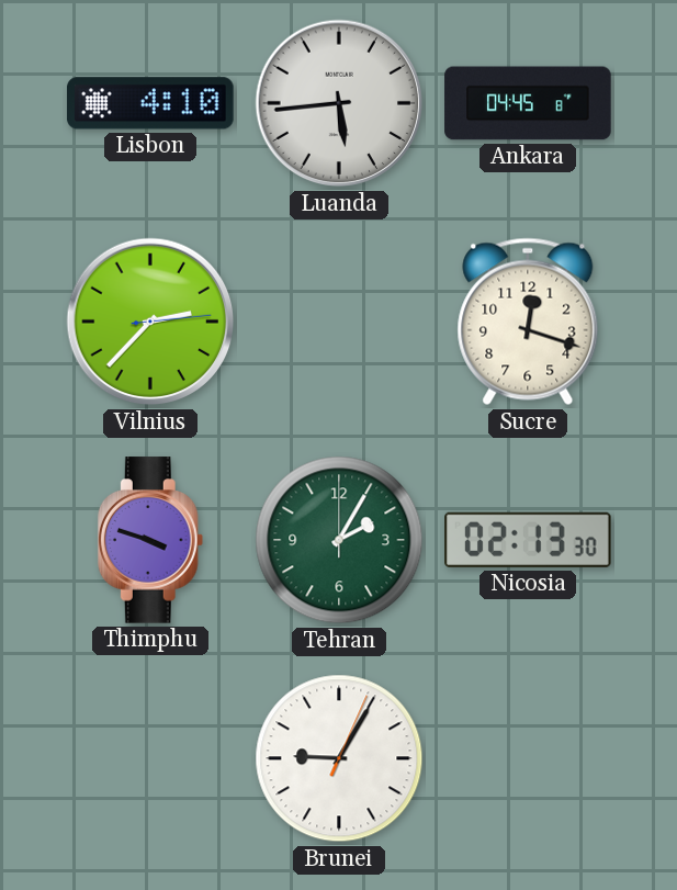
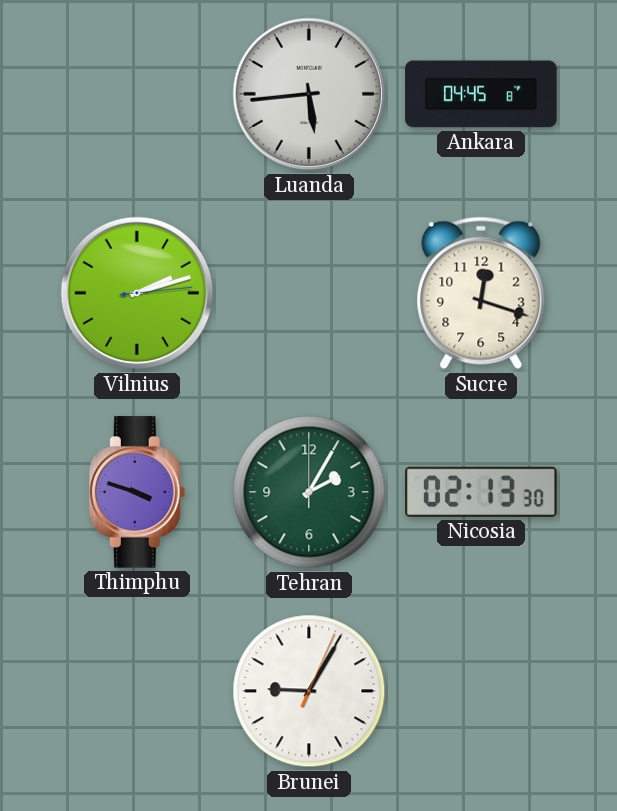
Lisbon: 4:10 -> none (150, 103)
Vilnius: 2:37 -> 2:12 (137, 293)
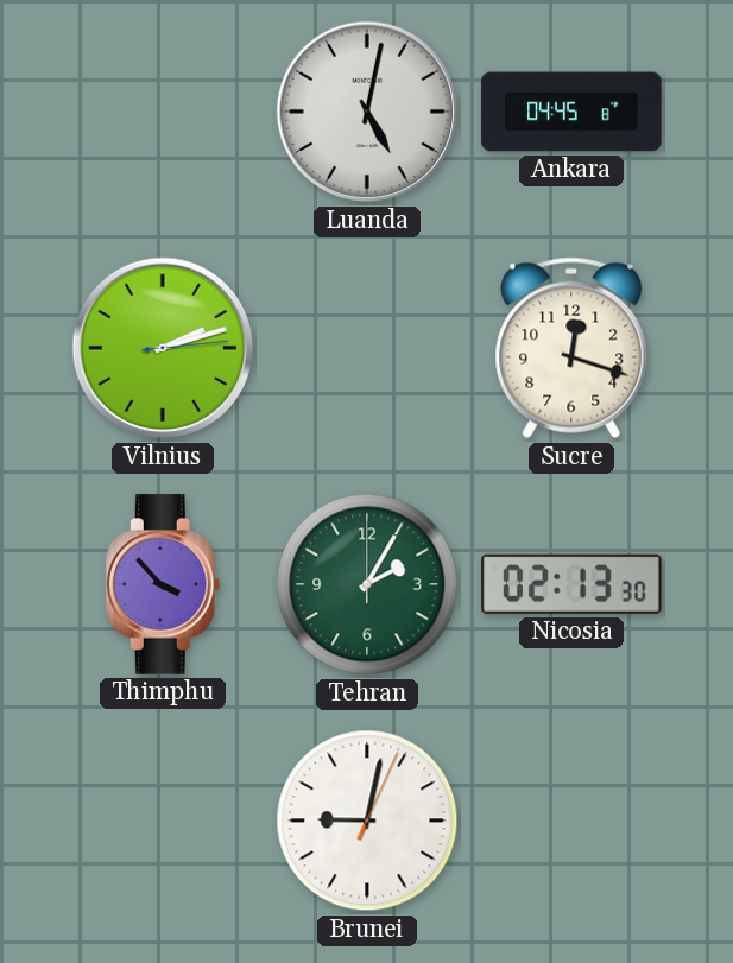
Luanda: 5:44 -> 5:02 (367, 112)
Thimphu: 3:48 -> 3:53 (163, 584)
Brunei: 9:05 -> 9:02 (367, 821)
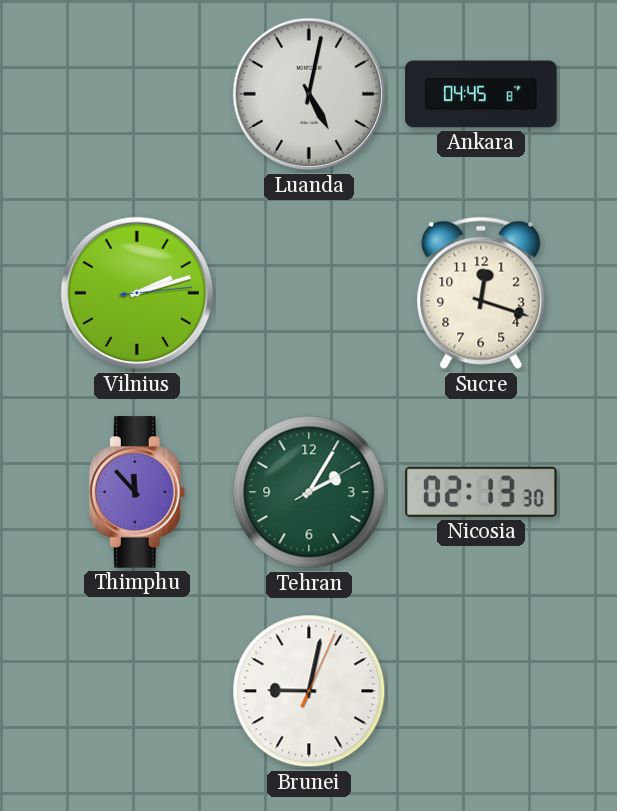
Thimphu: 3:53 -> 11:53 (137, 492)
Tehran: 2:05:00 -> 2:05:10 (309, 492)
